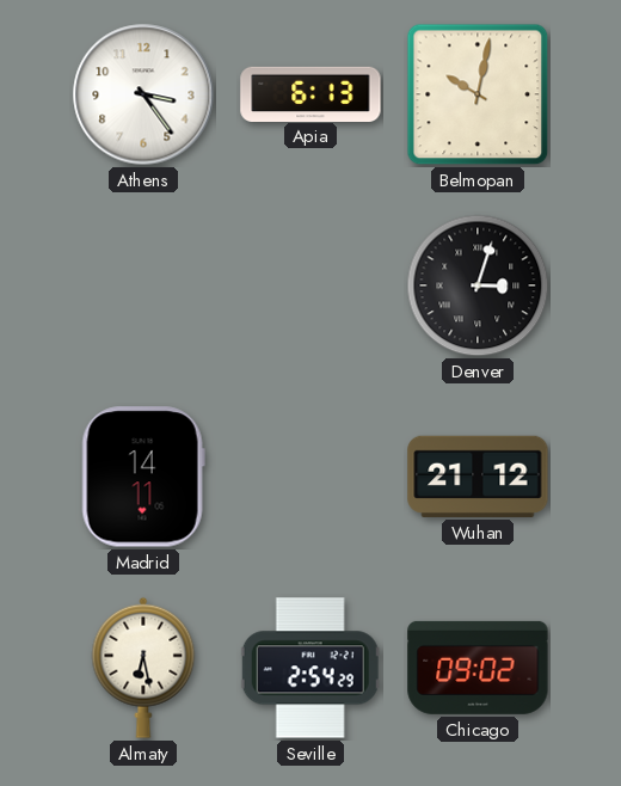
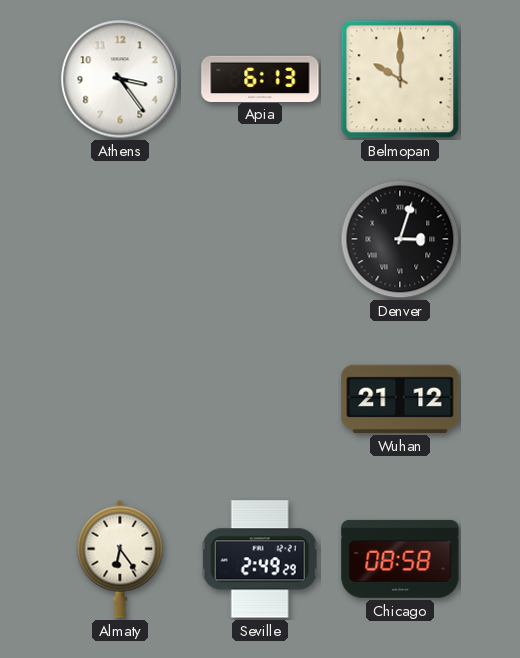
Belmopan: 10:02 -> 10:00 (400, 79)
Madrid: 14:11 -> none (143, 477)
Almaty: 6:28 -> 6:24 (120, 559)
Seville: 2:54 -> 2:49 (260, 559)
Chicago: 09:02 -> 08:58 (400, 559)
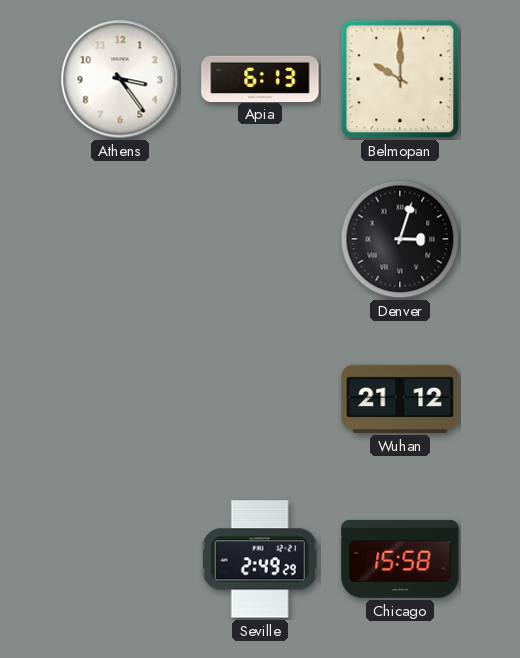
Almaty: 6:24 -> none (120, 559)
Chicago: 08:58 -> 15:58 (400, 559)
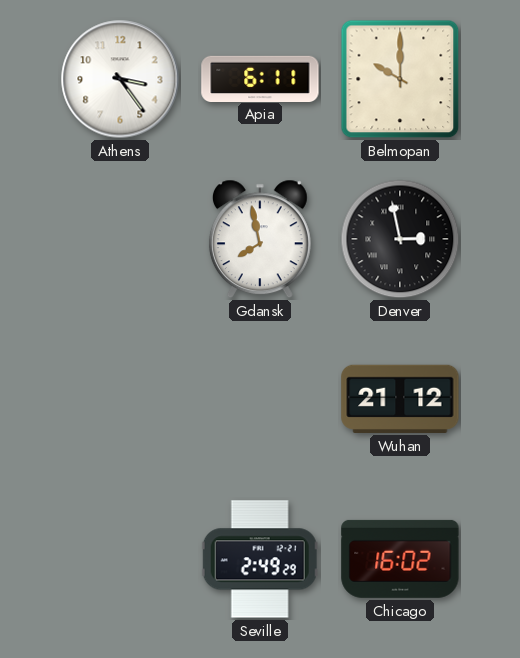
Apia: 6:13 -> 6:11 (260, 78)
Gdansk: none -> 7:58 (260, 239)
Denver: 3:03 -> 2:58 (400, 239)
Chicago: 15:58 -> 16:02 (400, 559)
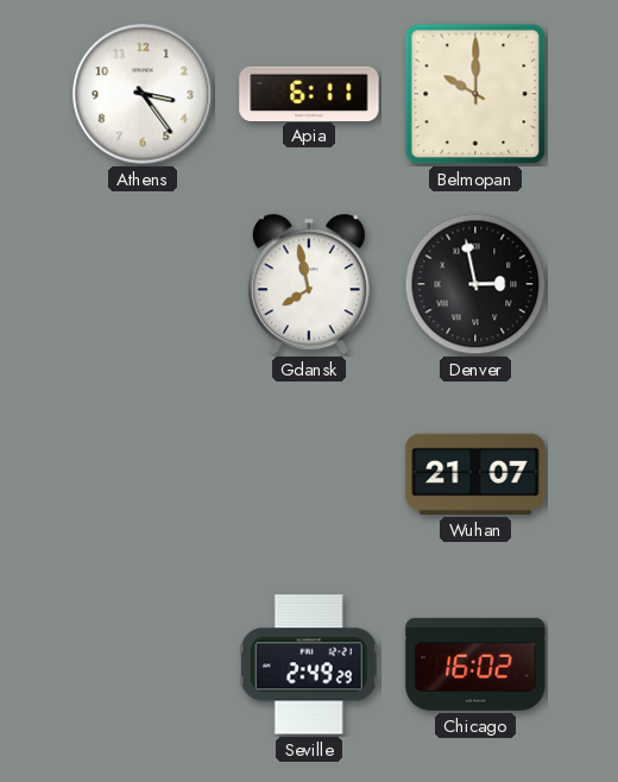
Wuhan: 21:12 -> 21:07 (475, 474)
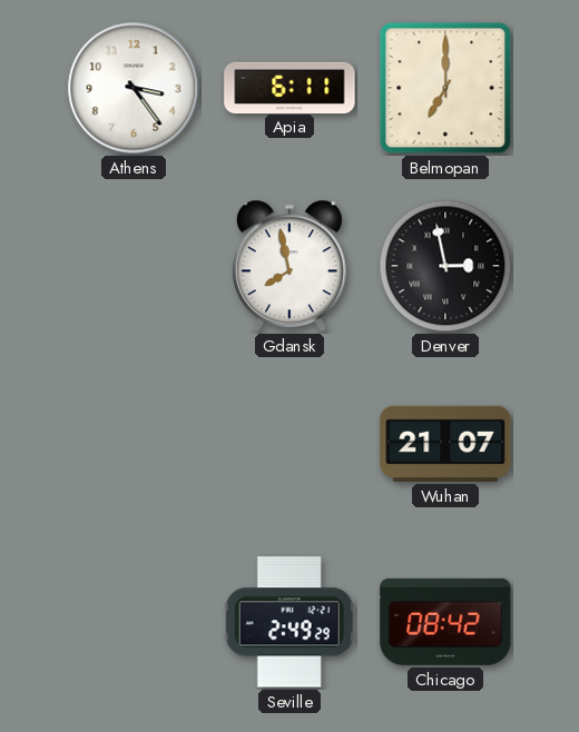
Belmopan: 10:00 -> 7:00 (445, 88)
Chicago: 16:02 -> 08:42 (445, 622)
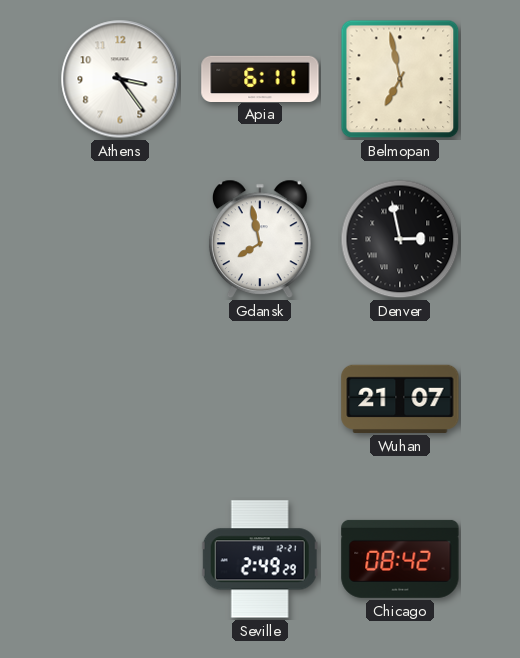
Belmopan: 7:00 -> 6:58 (400, 79)
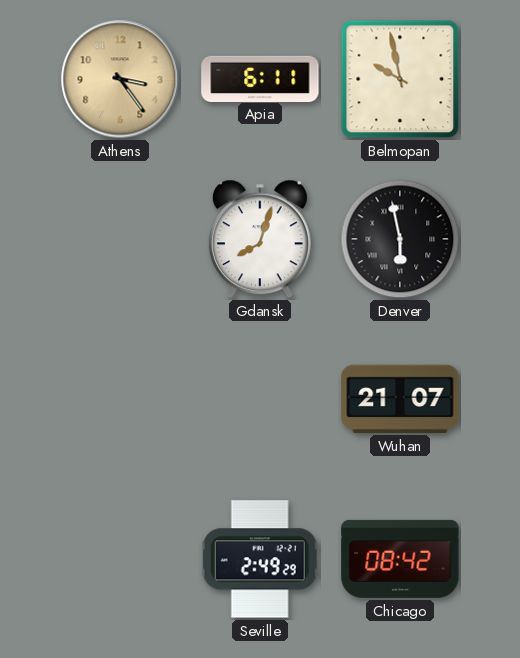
Athens dial: white -> champagne (120, 79)
Belmopan: 6:58 -> 9:58 (400, 79)
Gdansk: 7:58 -> 8:03 (260, 239)
Denver: 2:58 -> 5:58 (400, 239)
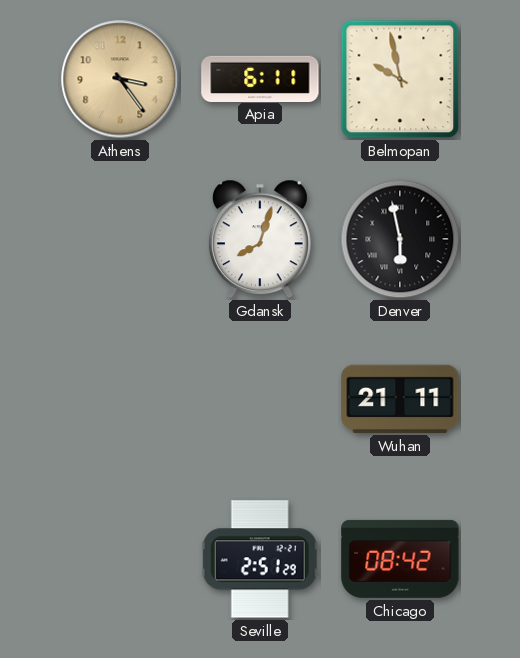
Wuhan: 21:07 -> 21:11 (400, 399)
Seville: 2:49 -> 2:51 (260, 559)
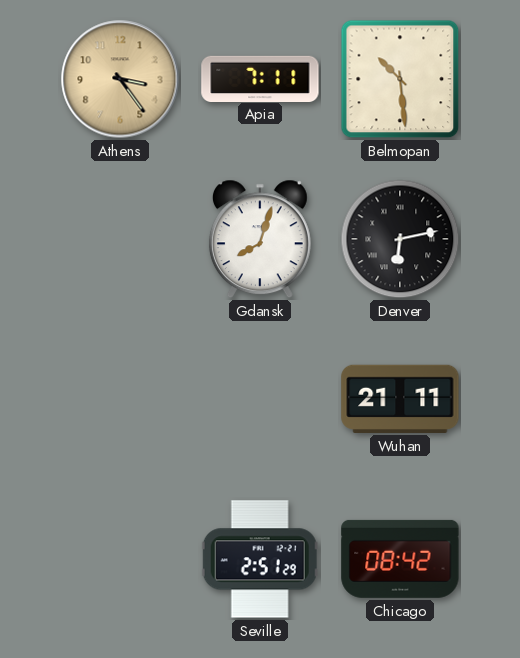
Apia: 6:11 -> 7:11 (260, 78)
Belmopan: 9:58 -> 10:29 (400, 79)
Denver: 5:58 -> 6:13 (400, 239)
